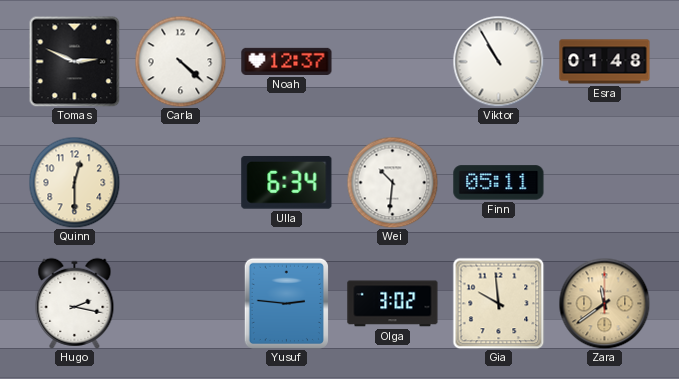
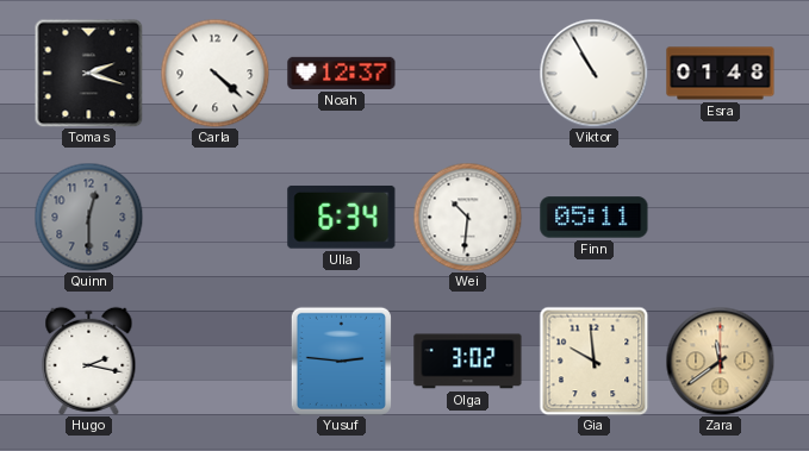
Tomas: 2:49 -> 2:18 (88, 73)
Quinn dial: cream -> grey (88, 217)
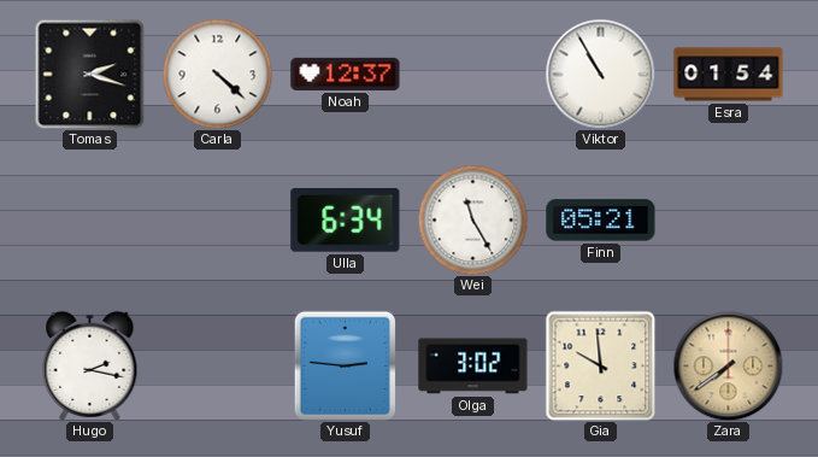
Esra: 01:48 -> 01:54 (729, 75)
Quinn: 12:30 -> none (88, 217)
Wei: 10:31 -> 11:25 (472, 219)
Finn: 05:11 -> 05:21 (601, 221)
Zara: 11:39 -> 7:39 (728, 365)
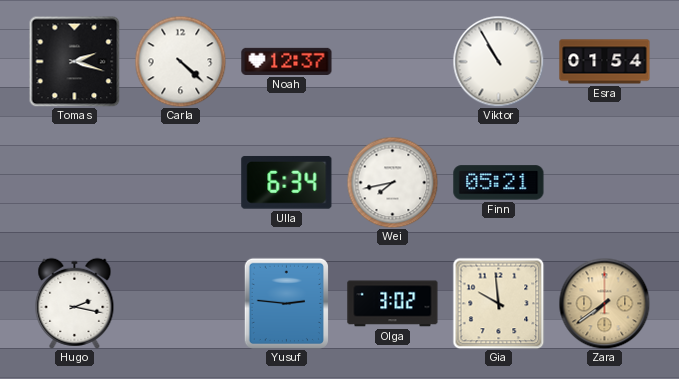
Wei: 11:25 -> 7:43 (392, 182)
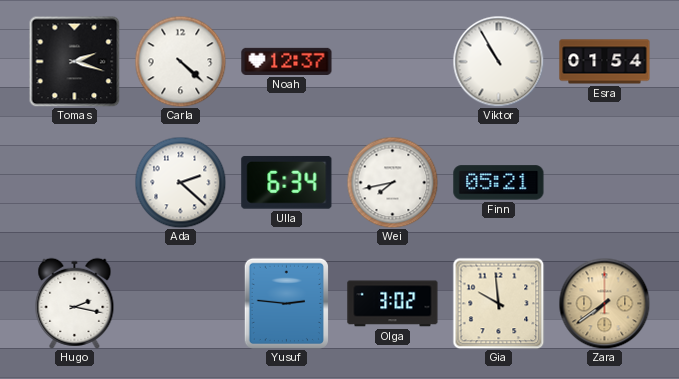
Ada: none -> 2:22 (180, 182)
